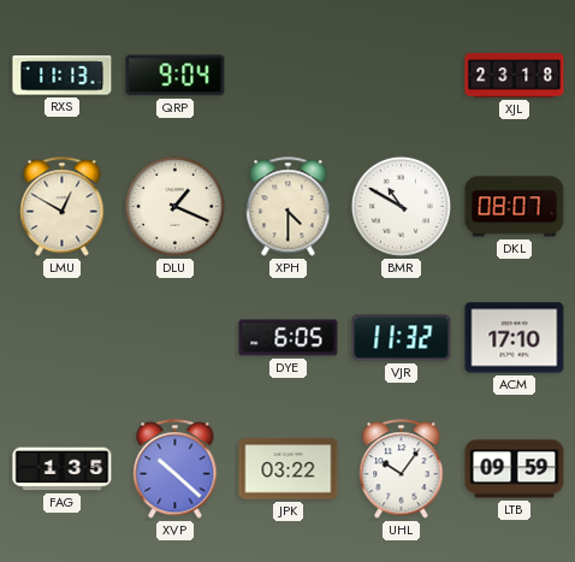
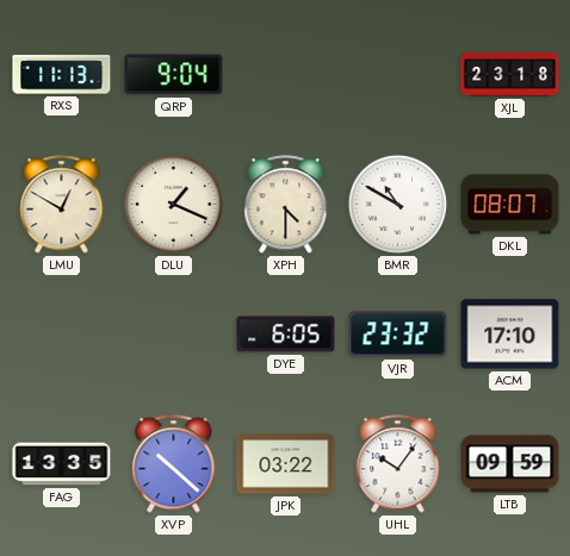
VJR: 11:32 -> 23:32 (398, 335)
FAG: 1:35 -> 13:35 (62, 464)
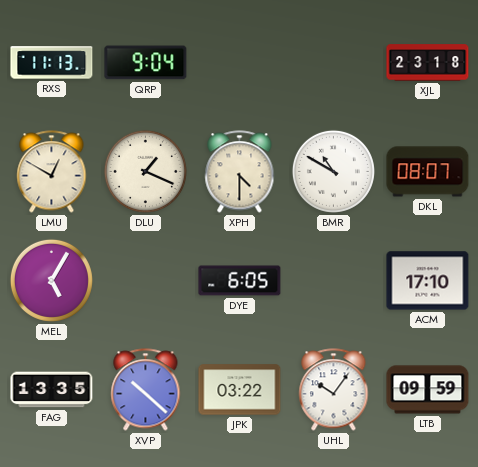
MEL: none -> 5:05 (51, 280)
VJR: 23:32 -> none (398, 335)
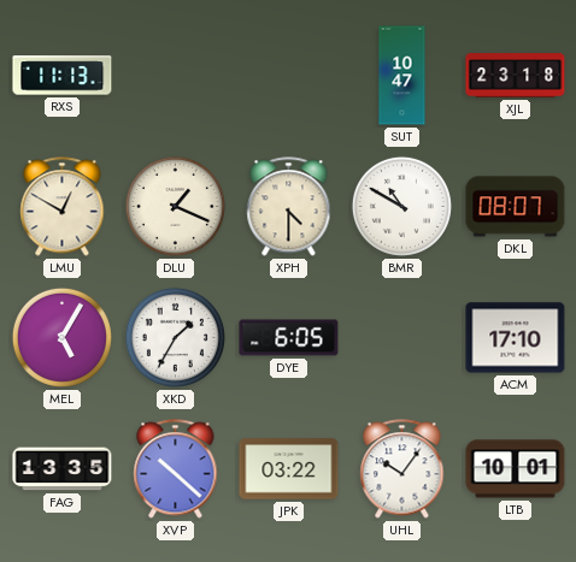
QRP: 9:04 -> none (146, 63)
SUT: none -> 10:47 (402, 76)
XKD: none -> 1:35 (175, 337)
LTB: 09:59 -> 10:01 (516, 469)
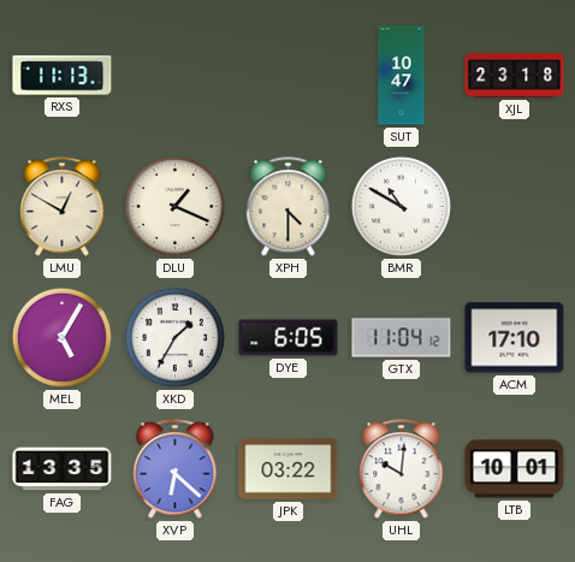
DKL: 08:07 -> none (516, 207)
GTX: none -> 11:04 (402, 338)
XVP: 10:22 -> 6:22 (176, 469)
UHL: 10:06 -> 10:01 (402, 469)
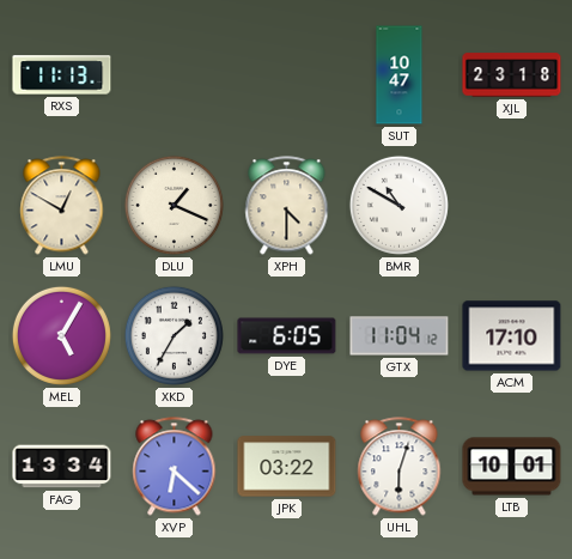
FAG: 13:35 -> 13:34 (62, 467)
UHL: 10:01 -> 6:03 (400, 467)
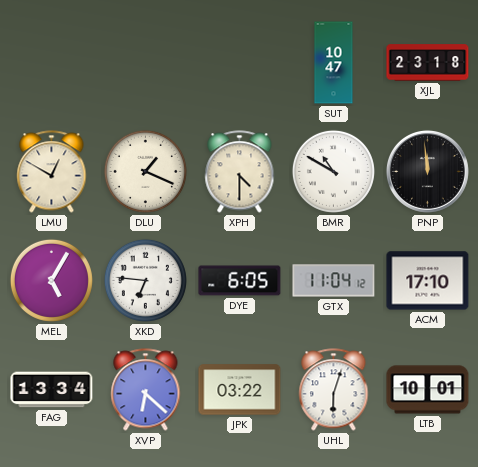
RXS: 11:13 -> none (62, 75)
PNP: none -> 11:59 (427, 171)
XKD: 1:35 -> 6:46 (145, 280)
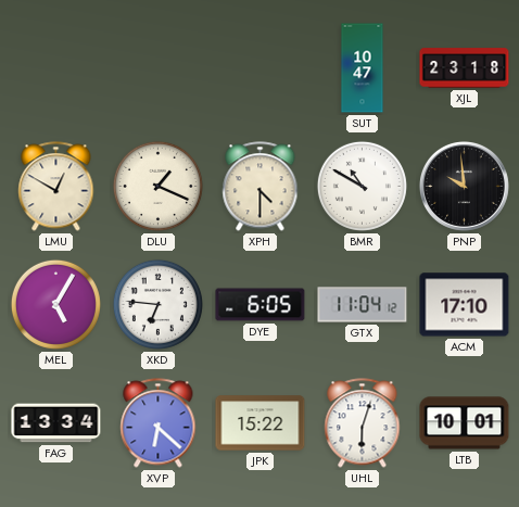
PNP: 11:59 -> 9:59 (464, 186)
JPK: 03:22 -> 15:22 (261, 423)
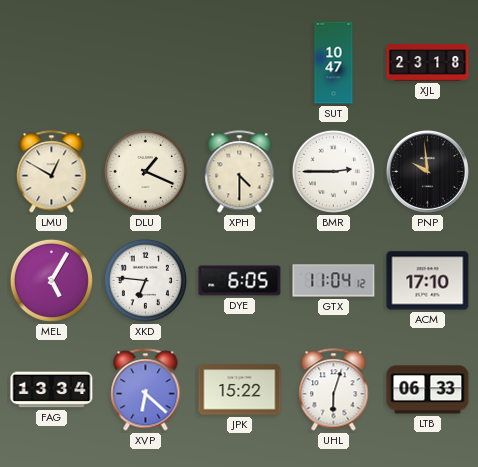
BMR: 10:50 -> 2:45 (333, 171)
LTB: 10:01 -> 06:33 (428, 390)
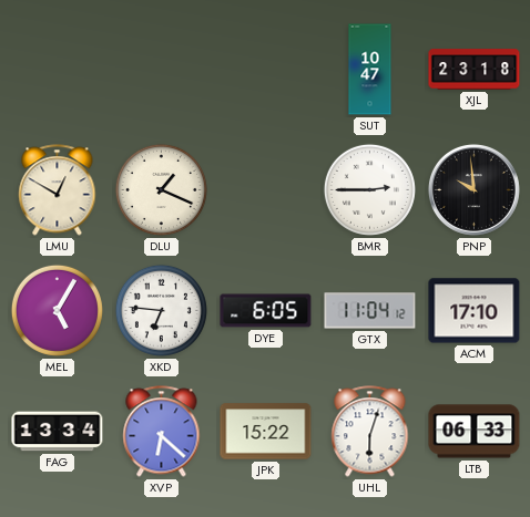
XPH: 4:30 -> none (240, 172)
